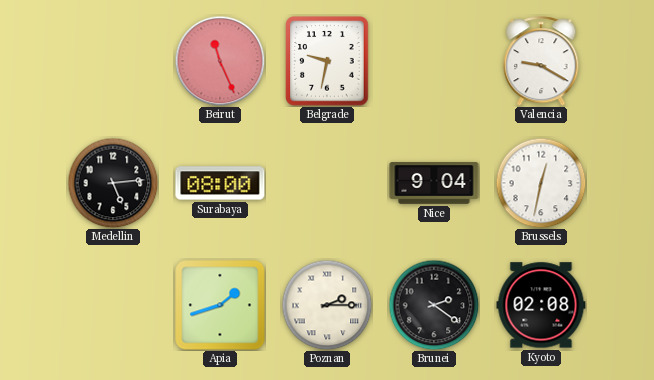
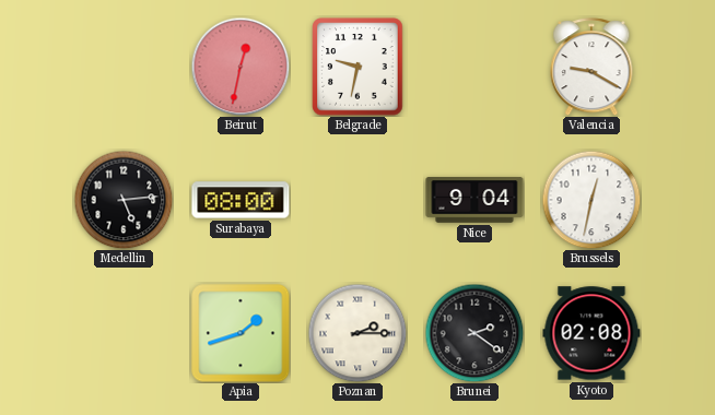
Beirut: 11:26 -> 12:32 (241, 67)
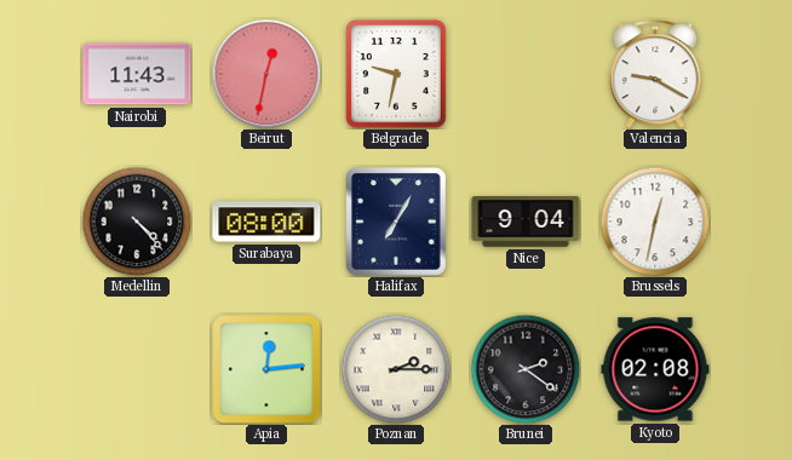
Nairobi: none -> 11:43 (137, 74)
Medellin: 5:14 -> 4:23 (137, 222)
Halifax: none -> 7:05 (397, 222)
Apia: 1:42 -> 12:14 (266, 369)
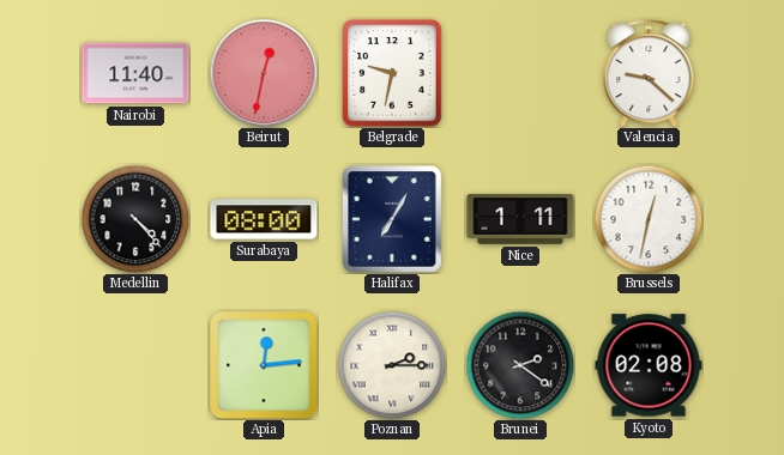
Nairobi: 11:43 -> 11:40 (135, 73)
Valencia: 9:20 -> 9:22 (649, 73)
Nice: 9:04 -> 1:11 (520, 219)
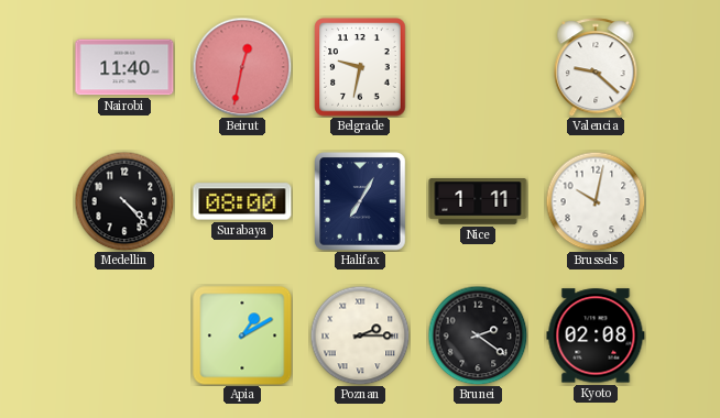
Brussels: 12:32 -> 10:02 (596, 201)
Apia: 12:14 -> 1:10 (242, 335)
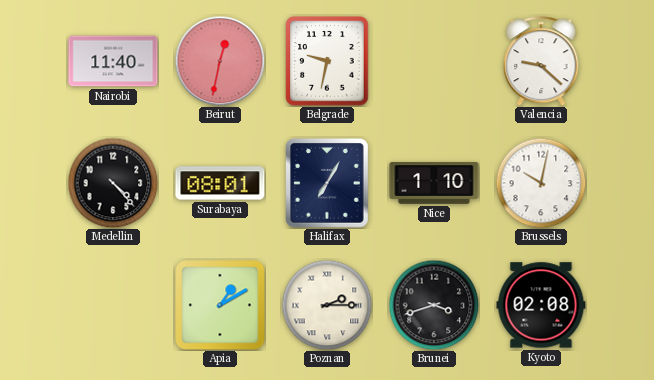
Surabaya: 08:00 -> 08:01 (220, 183)
Nice: 1:11 -> 1:10 (434, 183)
Brunei: 2:21 -> 3:42 (434, 305)
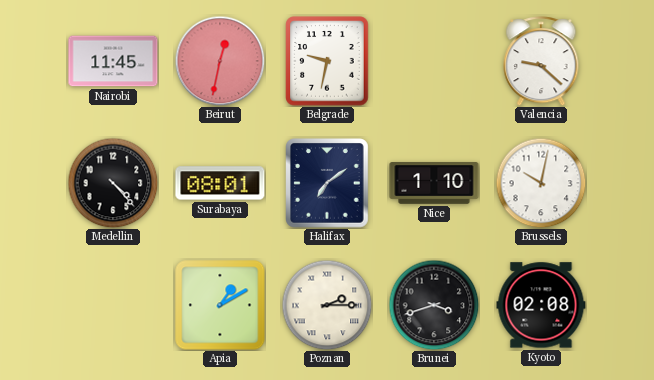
Nairobi: 11:40 -> 11:45 (113, 61)
Halifax: 7:05 -> 7:09 (328, 183)
